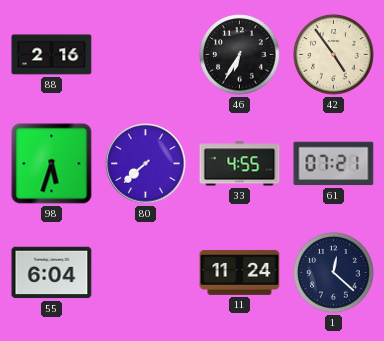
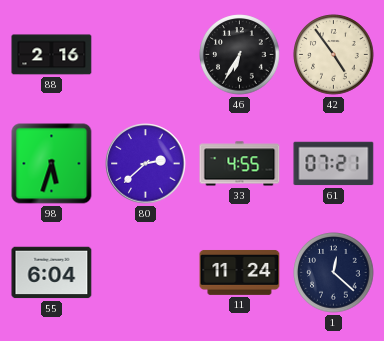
80: 7:38 -> 2:38 (146, 164)
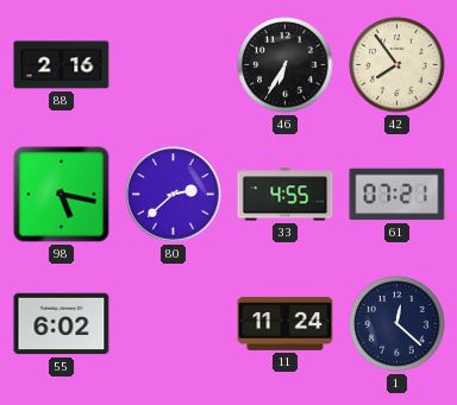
42: 4:54 -> 7:54 (397, 65)
98: 5:33 -> 5:17 (62, 195)
55: 6:04 -> 6:02 (62, 324)
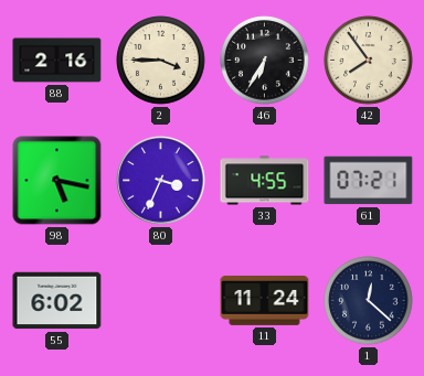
2: none -> 3:45 (161, 61)
80: 2:38 -> 3:34 (161, 181)
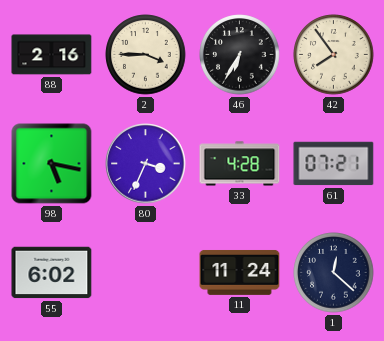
33: 4:55 -> 4:28 (240, 164)
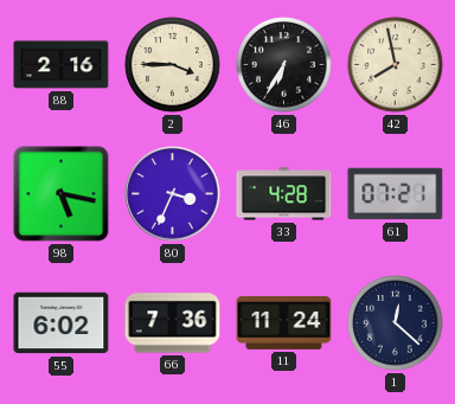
42: 7:54 -> 7:58 (396, 65)
66: none -> 7:36 (173, 323)
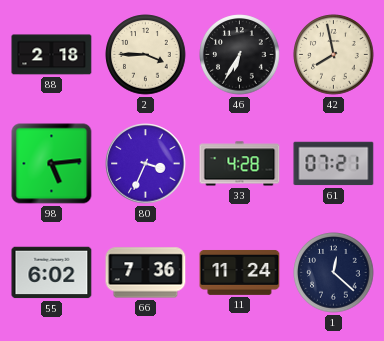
88: 2:16 -> 2:18 (52, 55)
98: 5:17 -> 5:14 (52, 164)
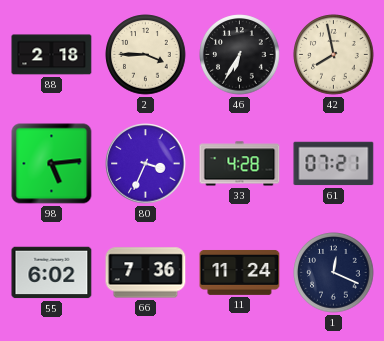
1: 12:22 -> 12:19 (334, 273)
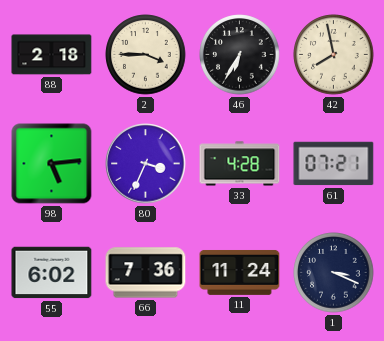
1: 12:19 -> 3:19 (334, 273)
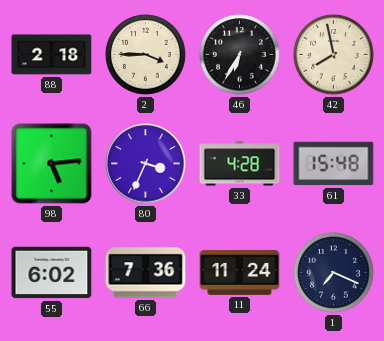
61: 07:21 -> 15:48 (334, 164)
1: 3:19 -> 7:19 (334, 273)
